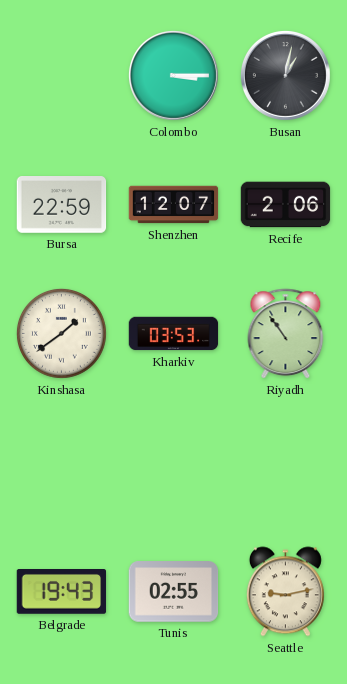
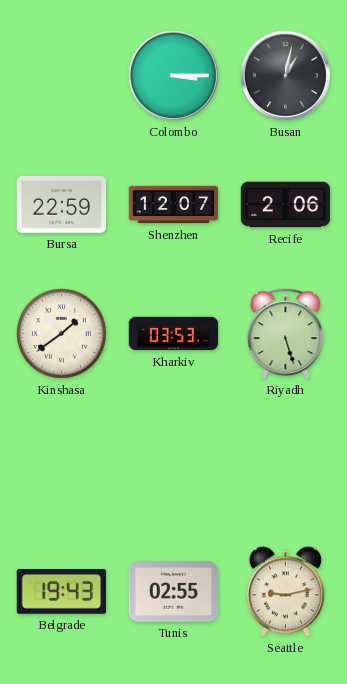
Riyadh: 10:54 -> 5:27 (286, 334)
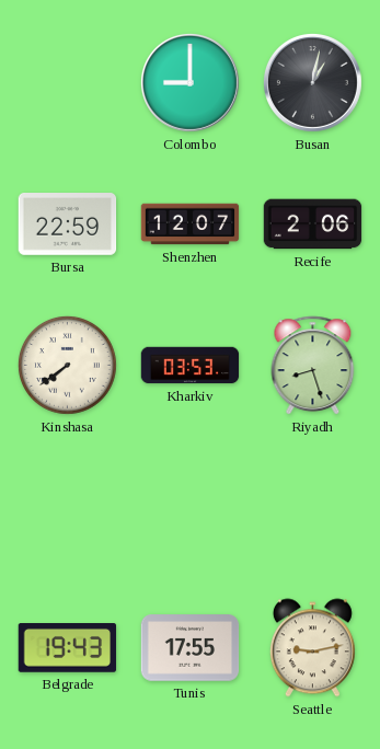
Colombo: 3:15 -> 9:00 (189, 82)
Kinshasa: 1:39 -> 7:39 (68, 366)
Riyadh: 5:27 -> 8:27 (313, 366)
Tunis: 02:55 -> 17:55 (191, 648)
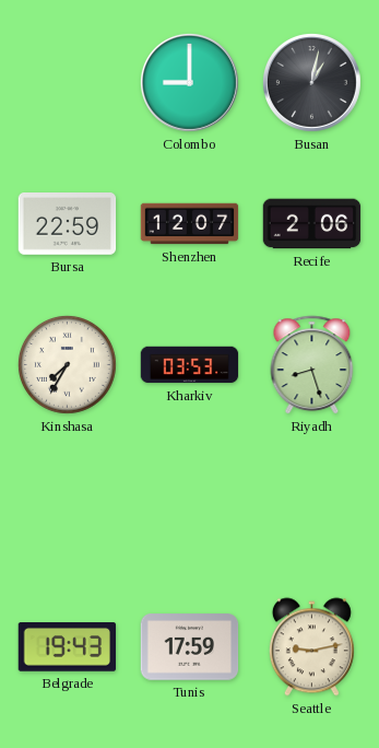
Kinshasa: 7:39 -> 7:35 (68, 365)
Tunis: 17:55 -> 17:59 (190, 647)
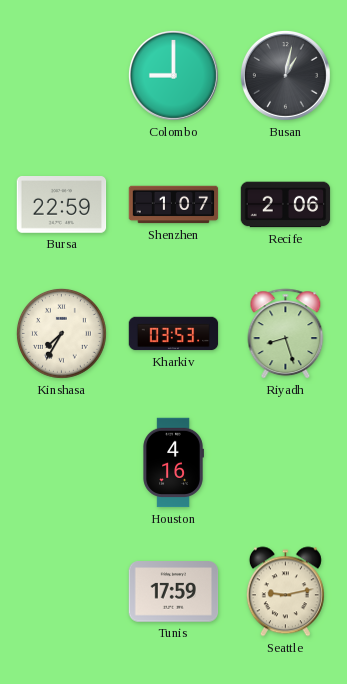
Shenzhen: 12:07 -> 1:07 (174, 205)
Houston: none -> 4:16 (173, 463)
Belgrade: 19:43 -> none (68, 647)
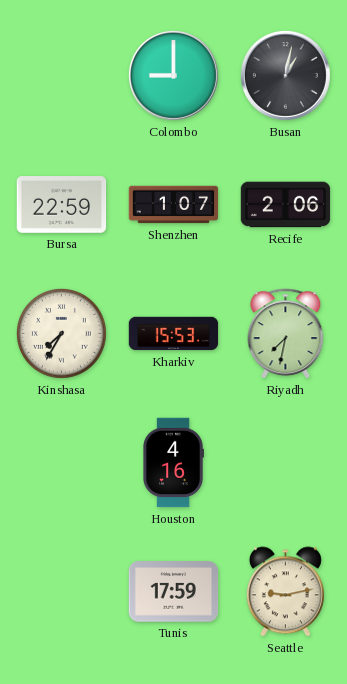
Kharkiv: 03:53 -> 15:53 (174, 334)
Riyadh: 8:27 -> 7:32 (286, 334)
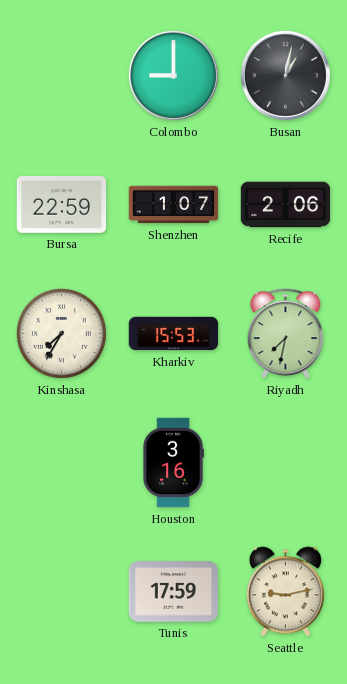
Houston: 4:16 -> 3:16 (173, 463)
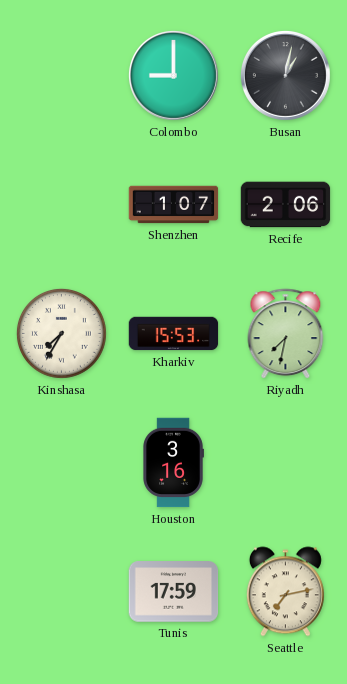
Bursa: 22:59 -> none (62, 205)
Seattle: 9:13 -> 7:13 (285, 592)
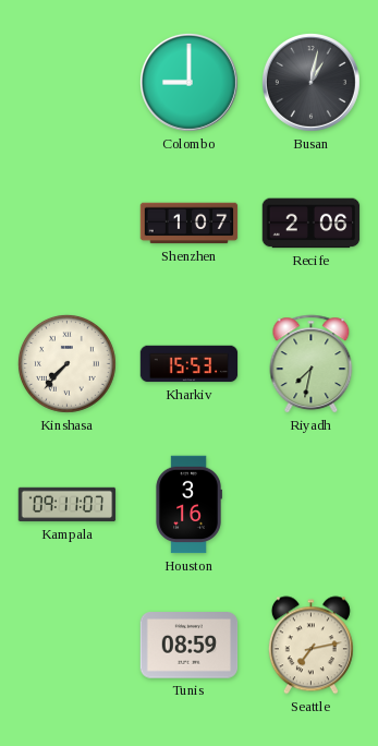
Kinshasa: 7:35 -> 7:37 (68, 364)
Kampala: none -> 09:11 (68, 505)
Tunis: 17:59 -> 08:59 (190, 646)
